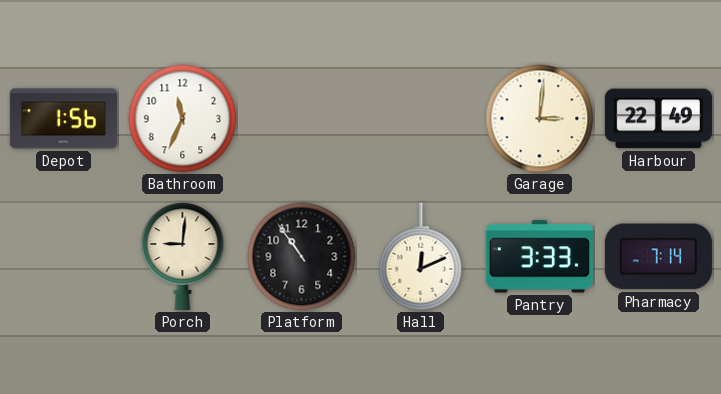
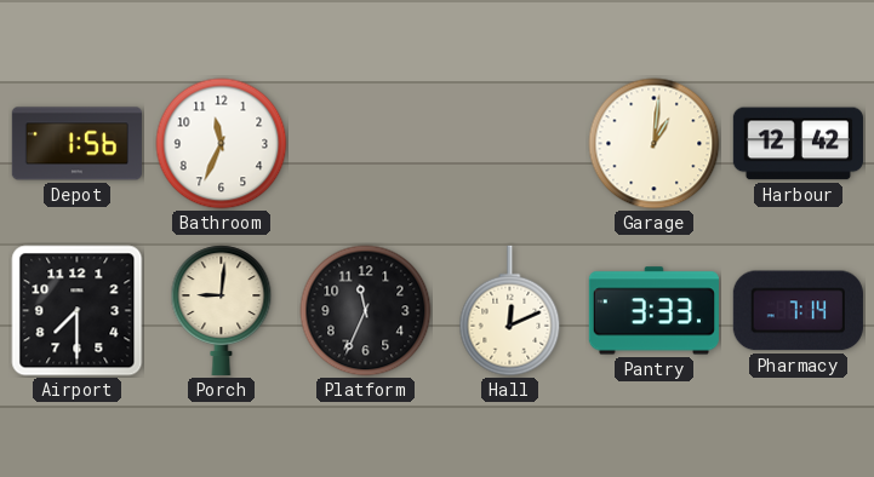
Garage: 3:01 -> 1:01 (655, 144)
Harbour: 22:49 -> 12:42 (798, 144)
Airport: none -> 7:30 (78, 311)
Platform: 10:54 -> 11:34 (366, 311)
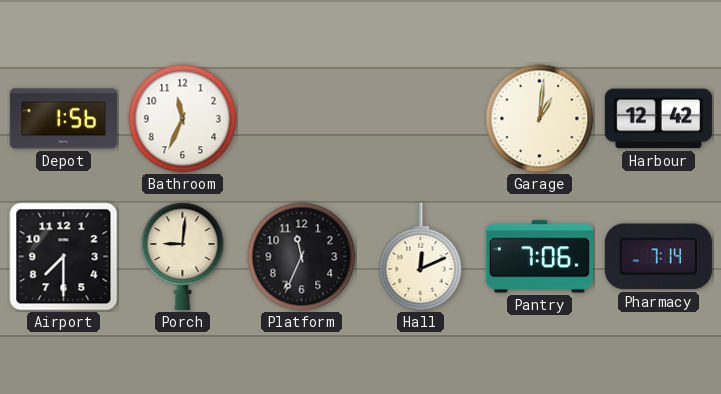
Pantry: 3:33 -> 7:06 (539, 257)
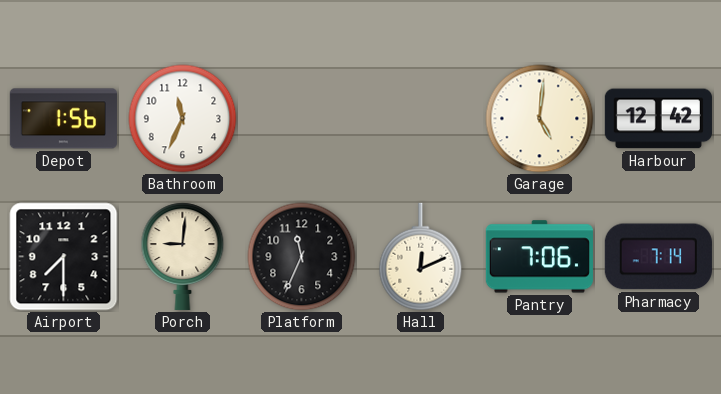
Garage: 1:01 -> 5:01 (540, 119)
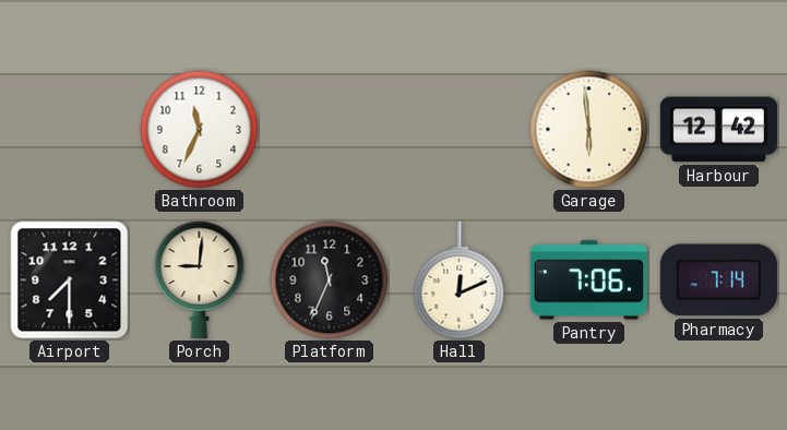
Depot: 1:56 -> none (63, 119)
Garage: 5:01 -> 5:59 (589, 130)
